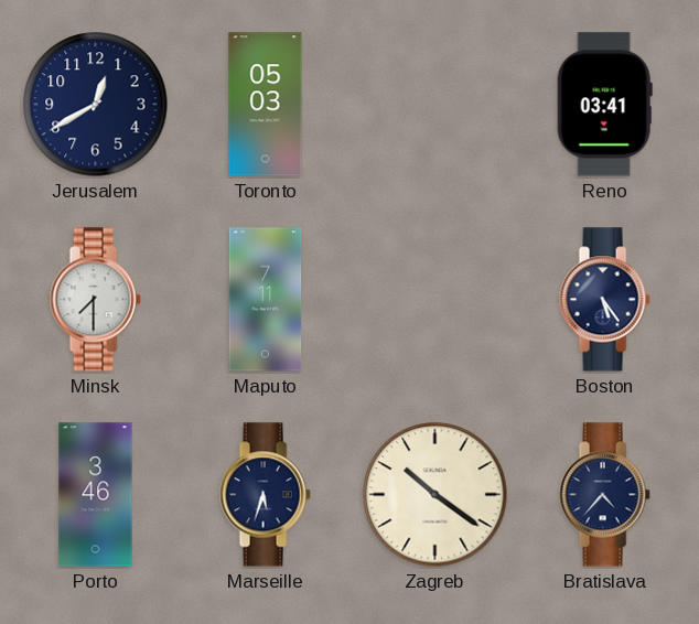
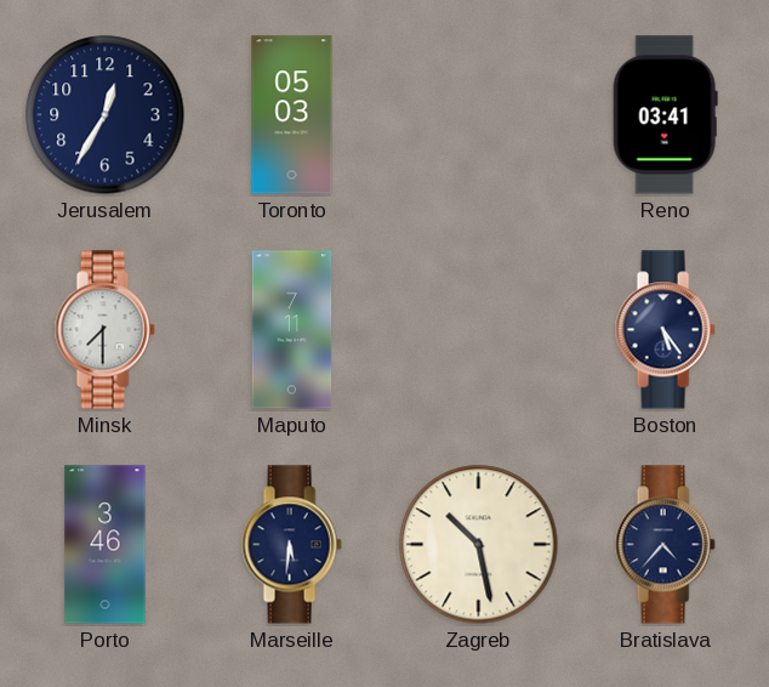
Jerusalem: 12:40 -> 12:35 (106, 115)
Marseille: 5:33 -> 5:31 (291, 545)
Zagreb: 10:21 -> 10:28 (479, 545)
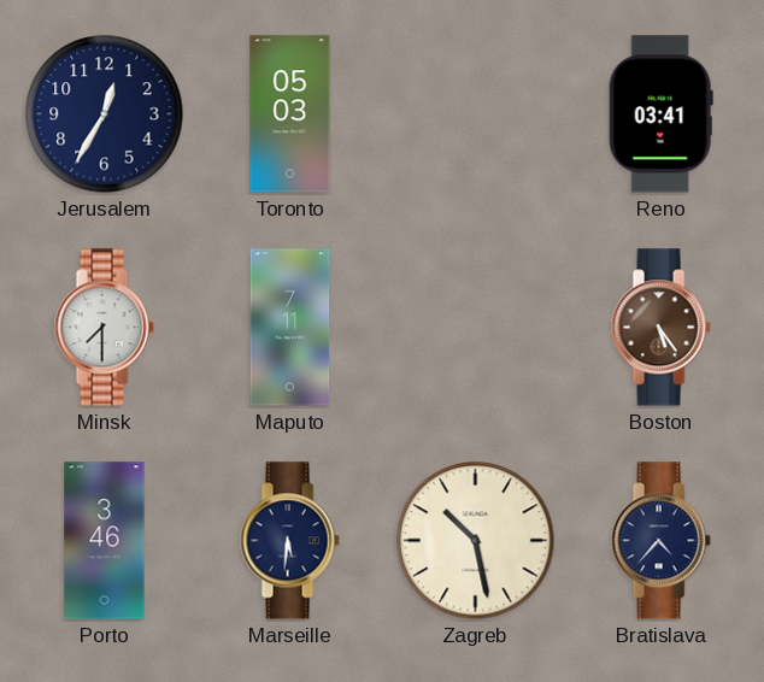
Boston dial: navy -> brown (660, 328)
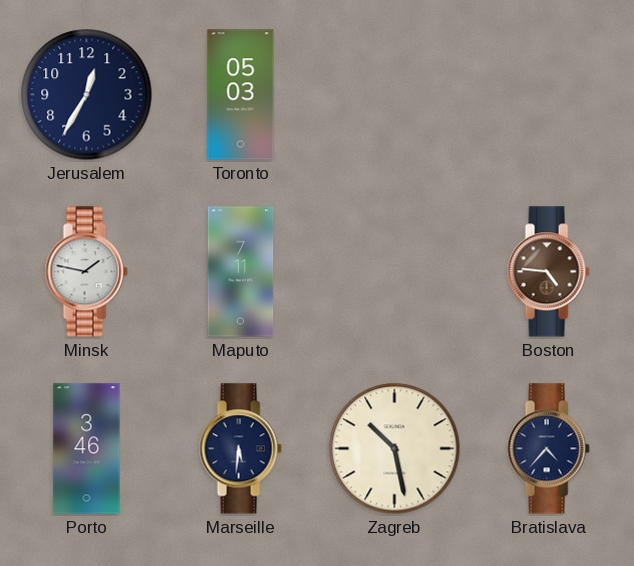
Reno: 03:41 -> none (660, 114)
Minsk: 7:30 -> 1:47 (86, 272)
Boston: 5:24 -> 4:46 (548, 272)
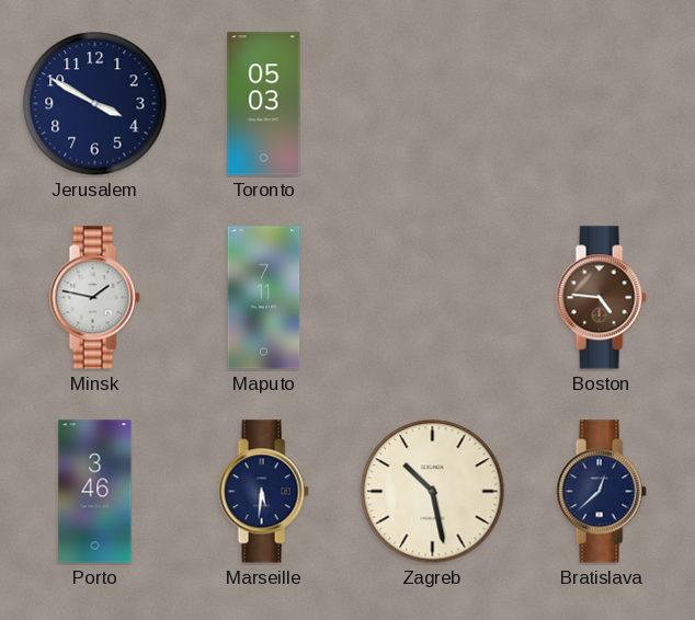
Jerusalem: 12:35 -> 3:50 (95, 104)
Bratislava: 4:37 -> 12:38 (601, 492)
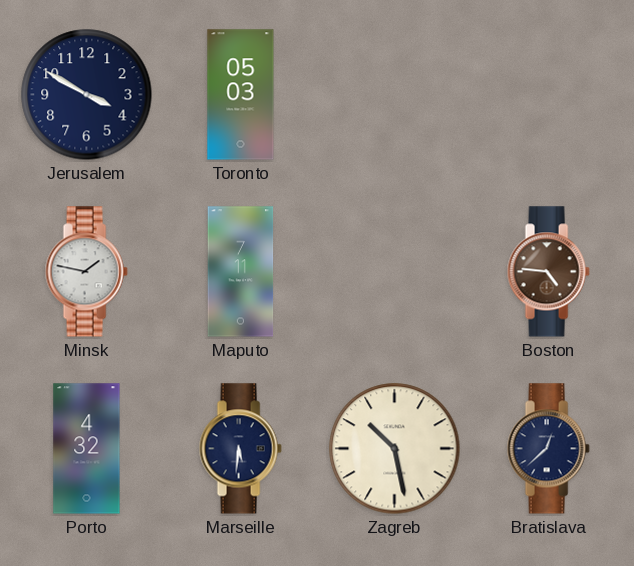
Porto: 3:46 -> 4:32 (87, 449)
